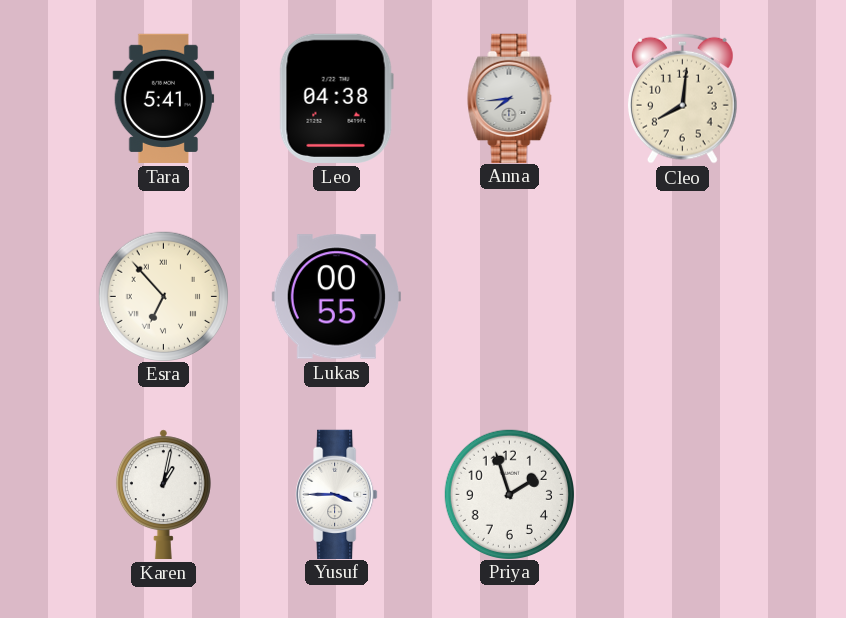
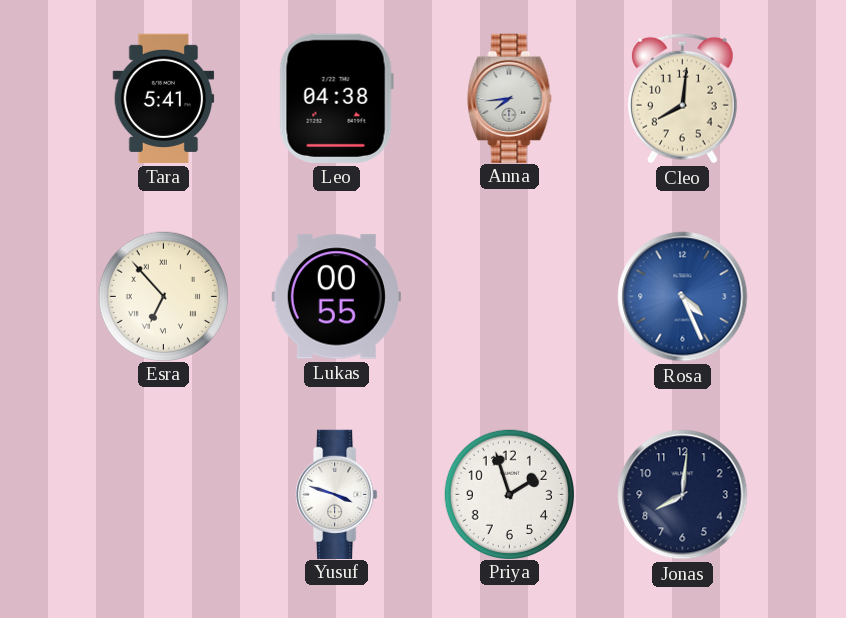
Rosa: none -> 4:26 (683, 297)
Karen: 1:02 -> none (163, 494)
Yusuf: 3:45 -> 3:48 (337, 494)
Jonas: none -> 8:01 (683, 495)
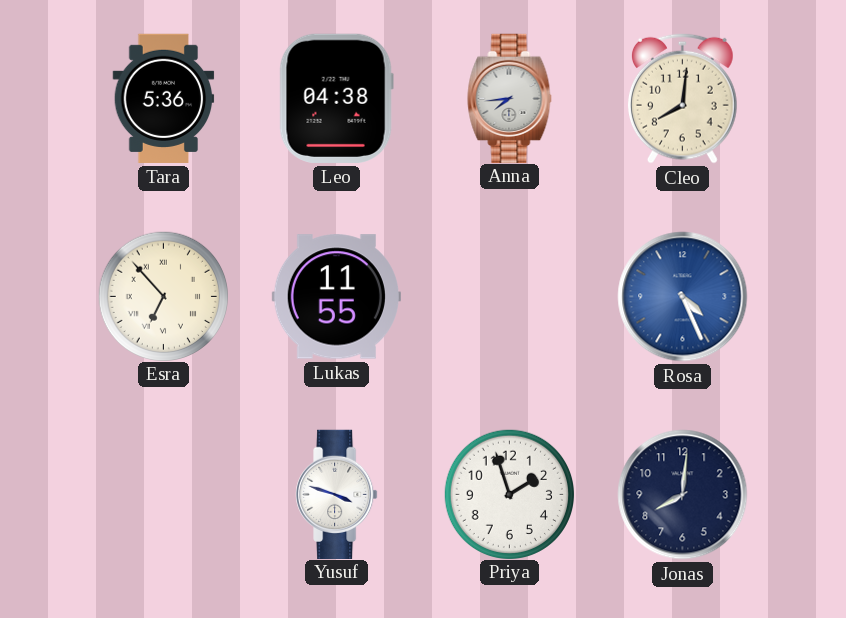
Tara: 5:41 -> 5:36 (164, 98)
Lukas: 00:55 -> 11:55 (336, 297)
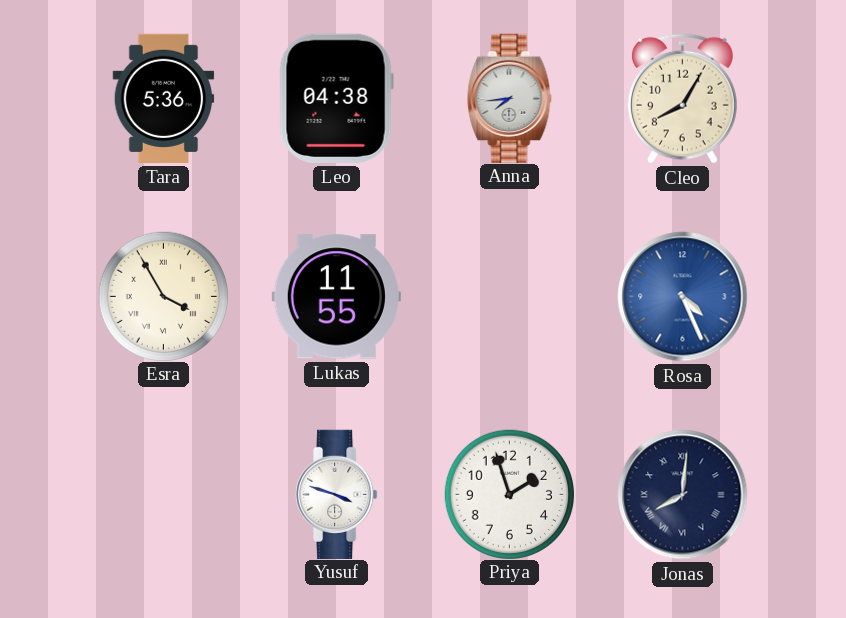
Cleo: 8:01 -> 8:05 (682, 98)
Esra: 6:53 -> 3:55 (163, 296)
Jonas numerals: Arabic -> Roman (683, 495)
